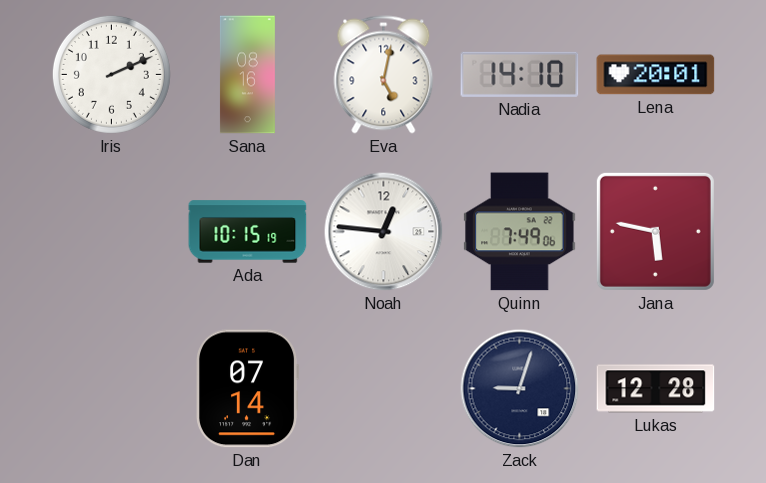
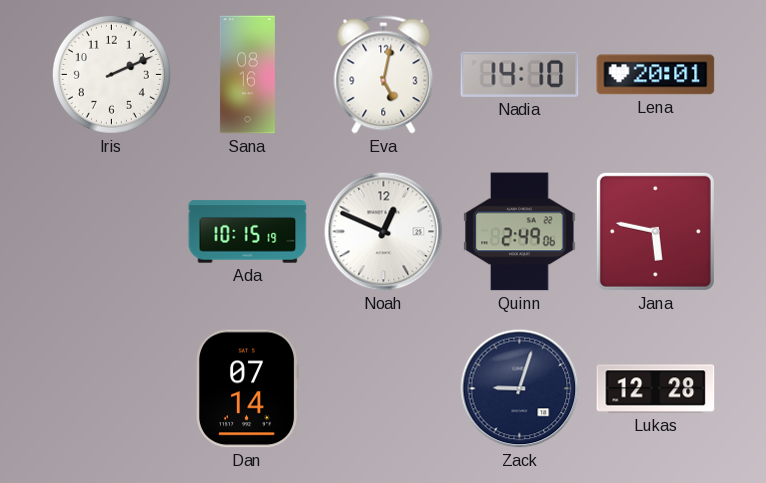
Noah: 12:46 -> 12:49 (384, 232)
Quinn: 7:49 -> 2:49 (520, 232)
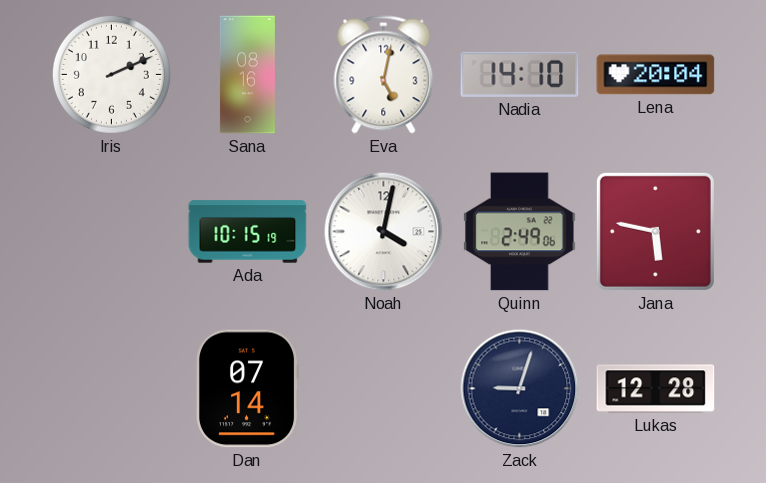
Lena: 20:01 -> 20:04 (656, 75)
Noah: 12:49 -> 4:02 (384, 232)
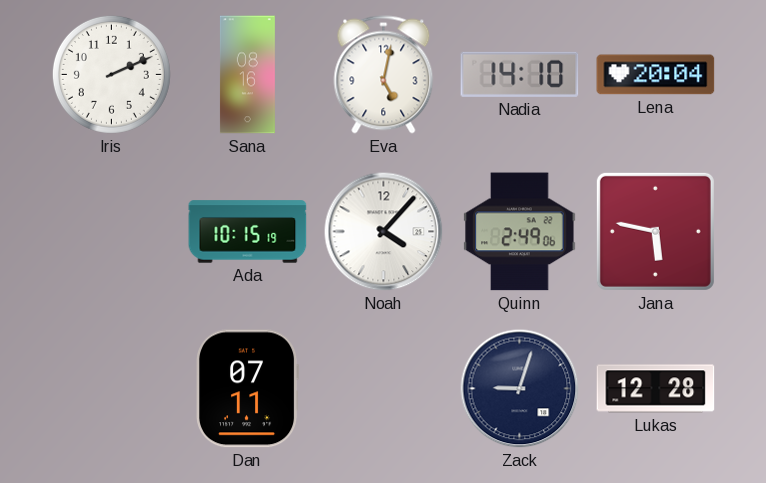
Noah: 4:02 -> 4:07 (384, 232)
Dan: 07:14 -> 07:11 (248, 389)
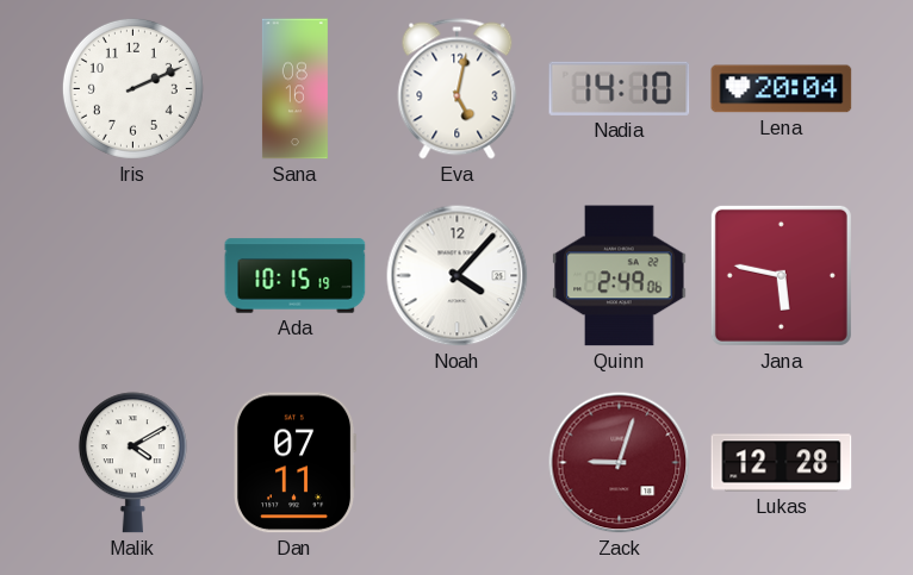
Malik: none -> 4:10 (132, 463)
Zack dial: navy -> burgundy (620, 463)
